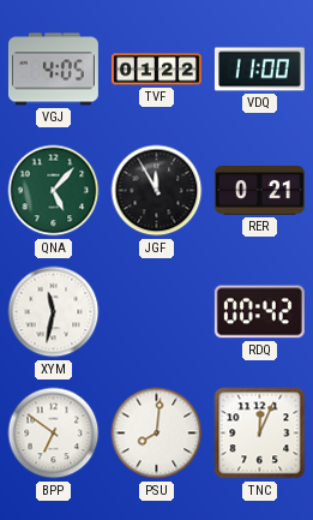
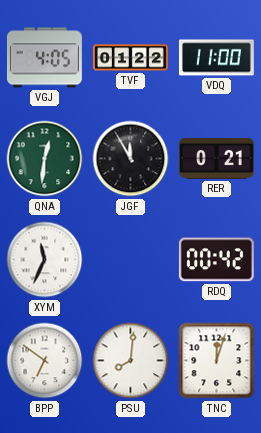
QNA: 5:07 -> 12:31 (45, 159)
XYM: 11:32 -> 11:34 (45, 260)
TNC: 12:04 -> 12:03 (217, 361)
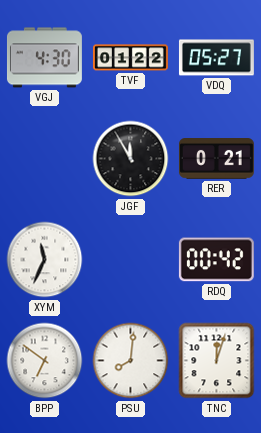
VGJ: 4:05 -> 4:30 (44, 58)
VDQ: 11:00 -> 05:27 (216, 58)
QNA: 12:31 -> none (45, 159)
